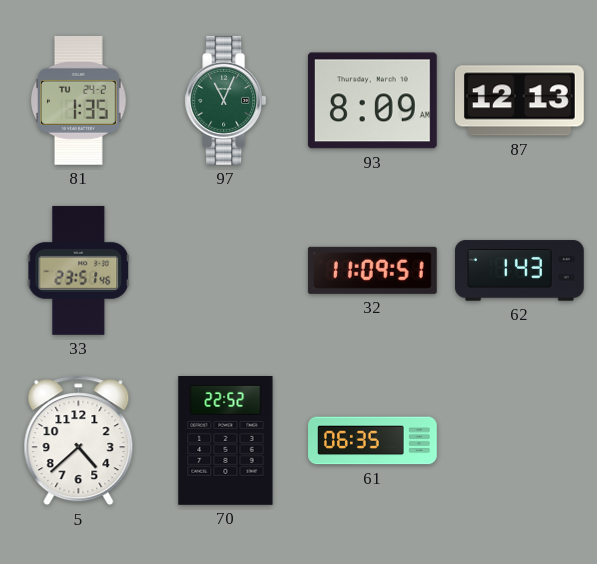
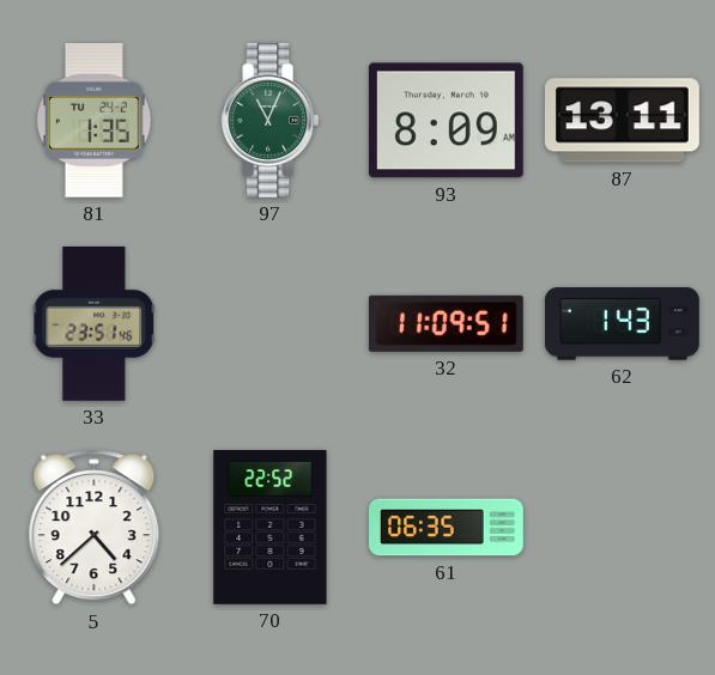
87: 12:13 -> 13:11 (622, 121)
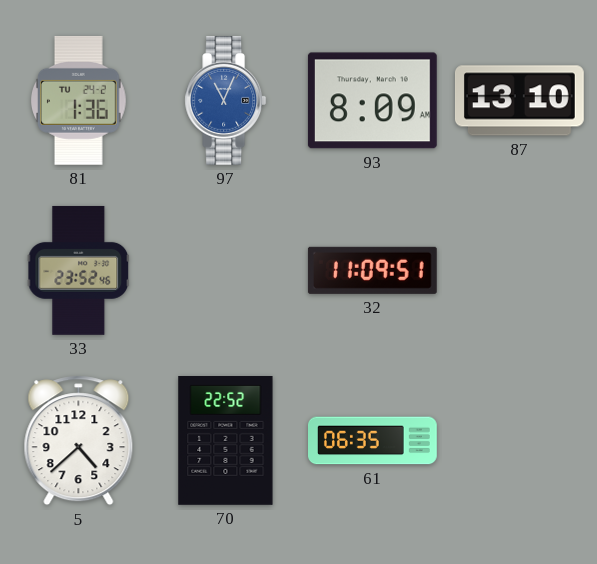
81: 1:35 -> 1:36 (79, 100)
97 dial: green -> blue (226, 100)
87: 13:11 -> 13:10 (519, 101)
33: 23:51 -> 23:52 (79, 271)
62: 1:43 -> none (622, 324)
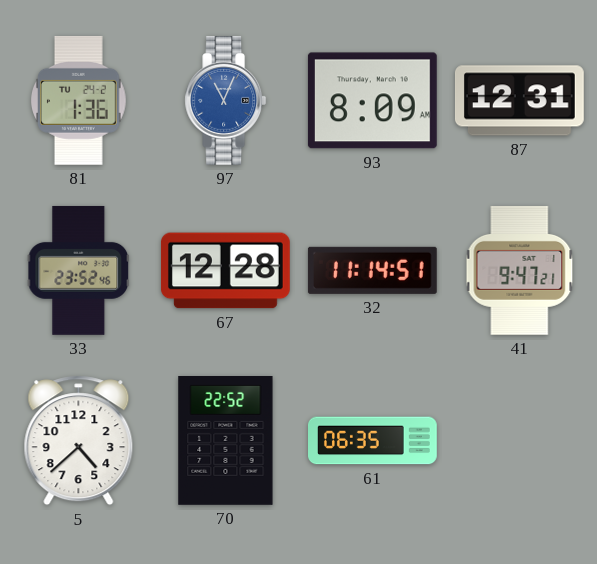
87: 13:10 -> 12:31 (519, 101)
67: none -> 12:28 (225, 271)
32: 11:09 -> 11:14 (372, 270)
41: none -> 9:47 (520, 270)
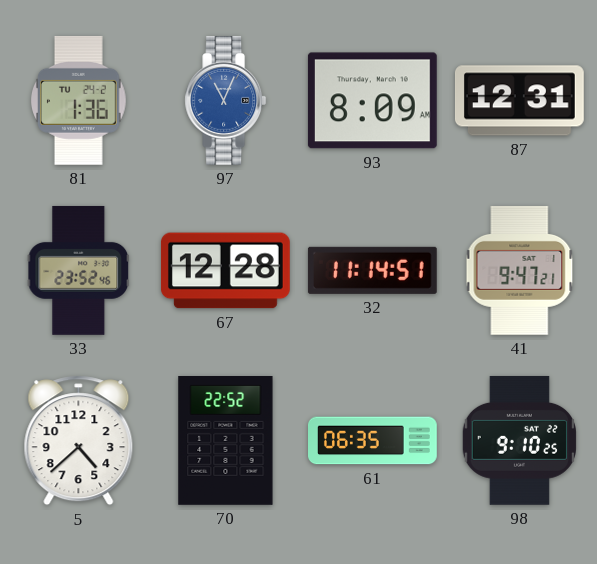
98: none -> 9:10 (519, 440)
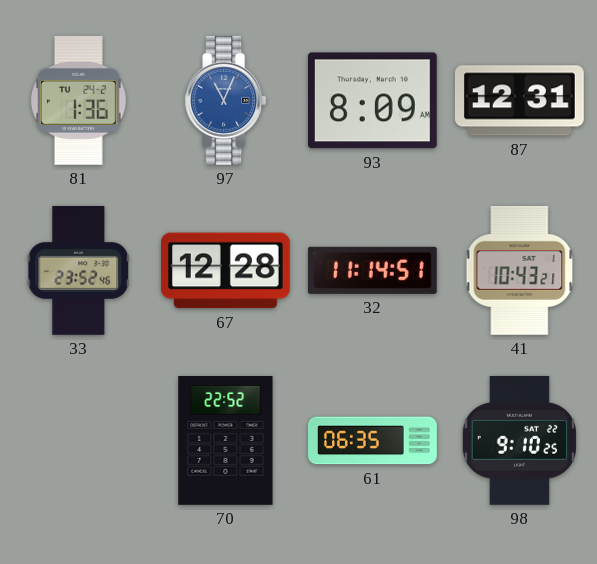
41: 9:47 -> 10:43 (520, 270)
5: 4:38 -> none (79, 441)
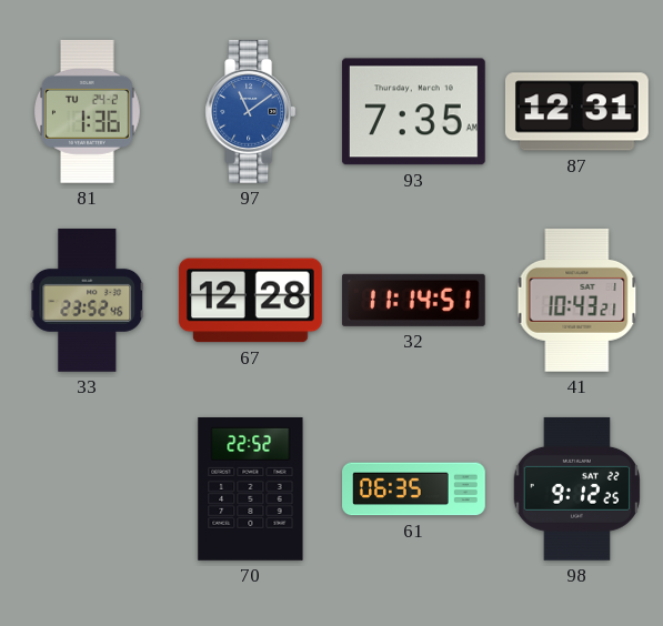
97: 11:04 -> 11:09 (251, 111)
93: 8:09 -> 7:35 (413, 112)
98: 9:10 -> 9:12 (576, 488)
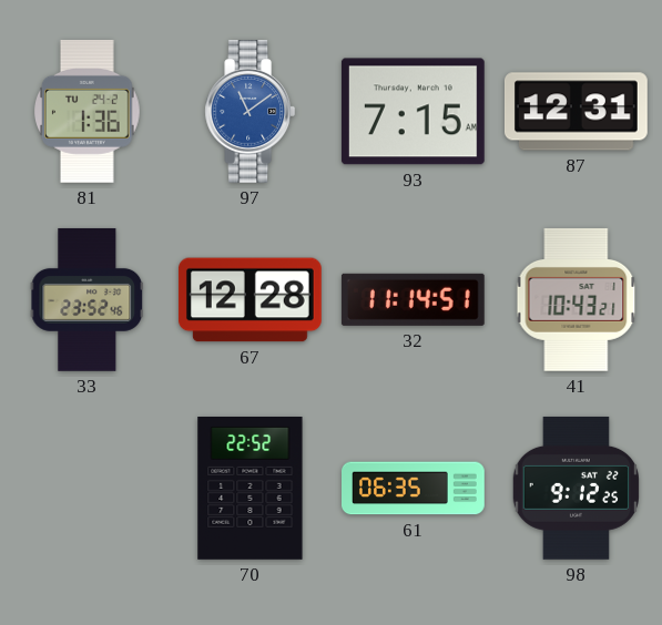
93: 7:35 -> 7:15 (413, 112)
